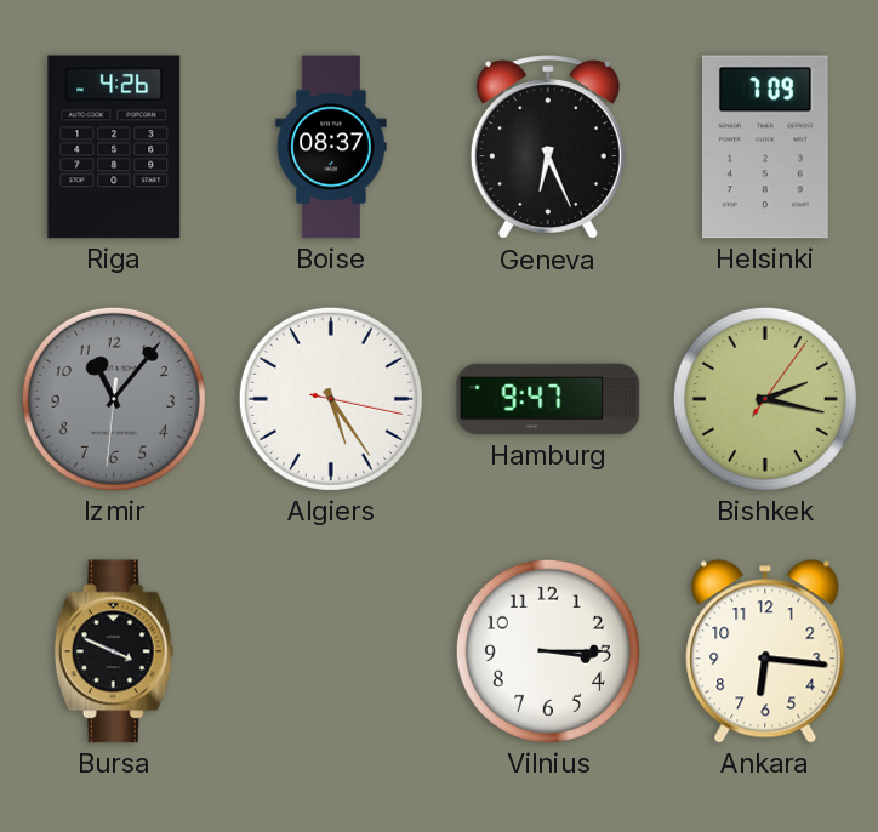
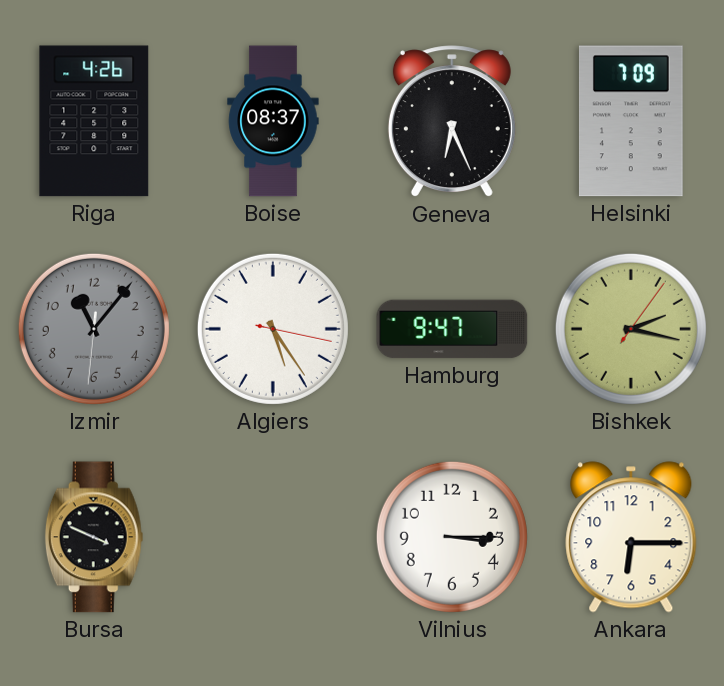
Ankara: 6:16 -> 6:15 (631, 537)
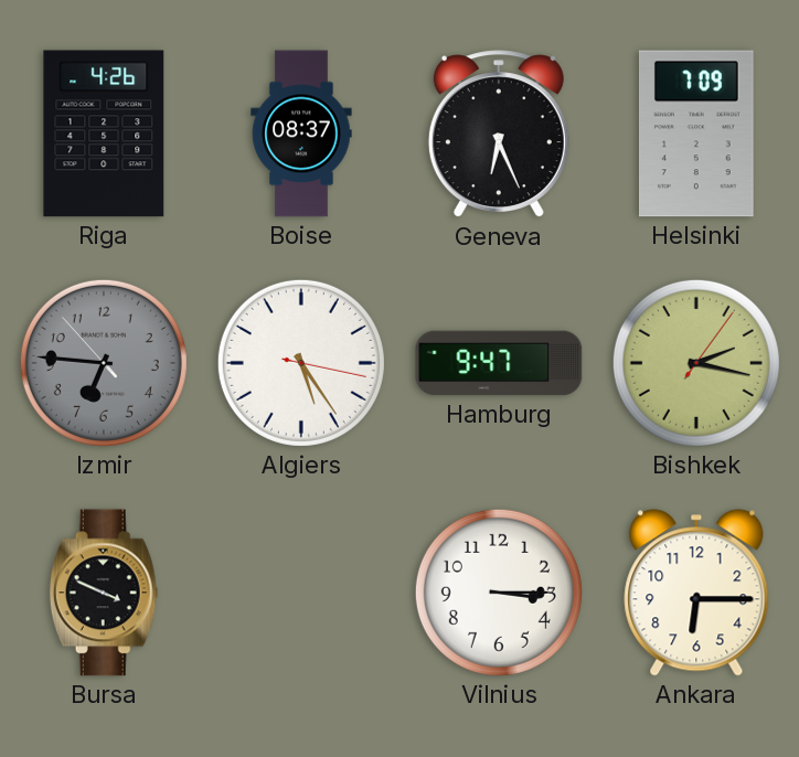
Izmir: 11:06 -> 6:45 (104, 363)
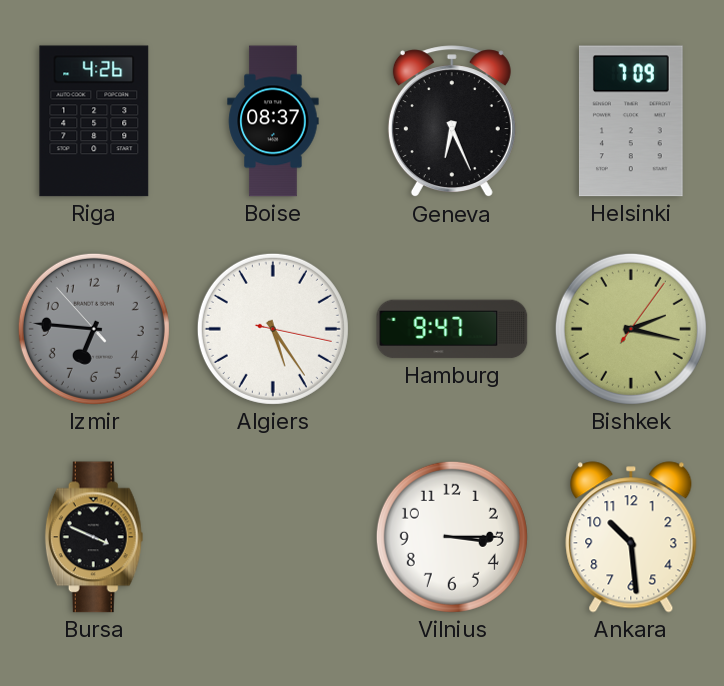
Ankara: 6:15 -> 10:29 (631, 537)
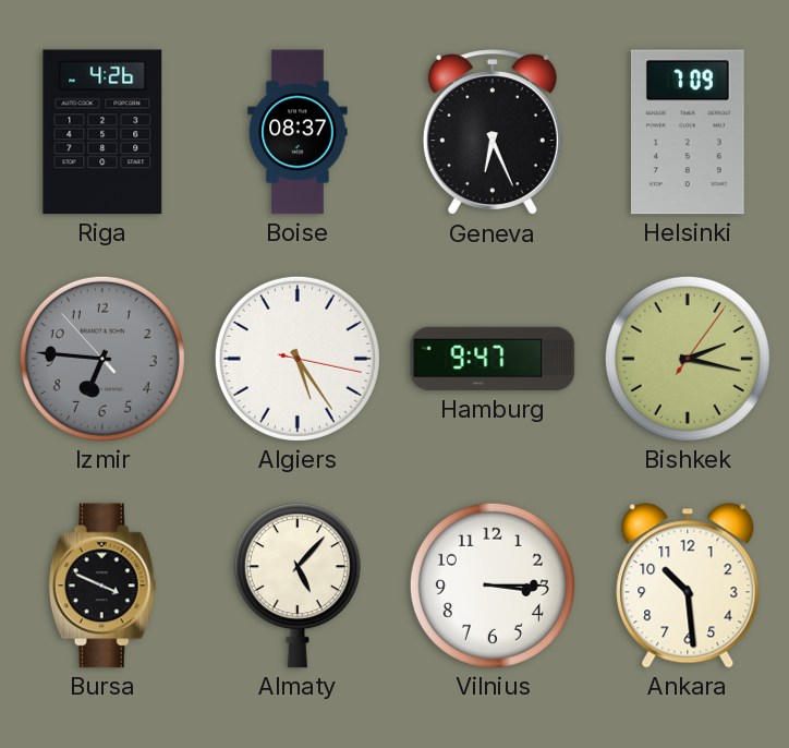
Almaty: none -> 5:07 (298, 586)
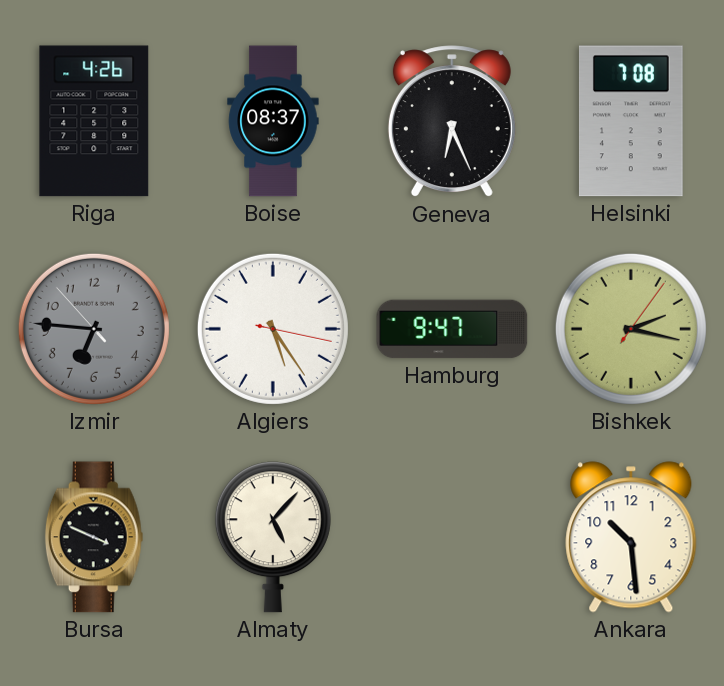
Helsinki: 7:09 -> 7:08 (631, 121)
Vilnius: 3:15 -> none (493, 586)
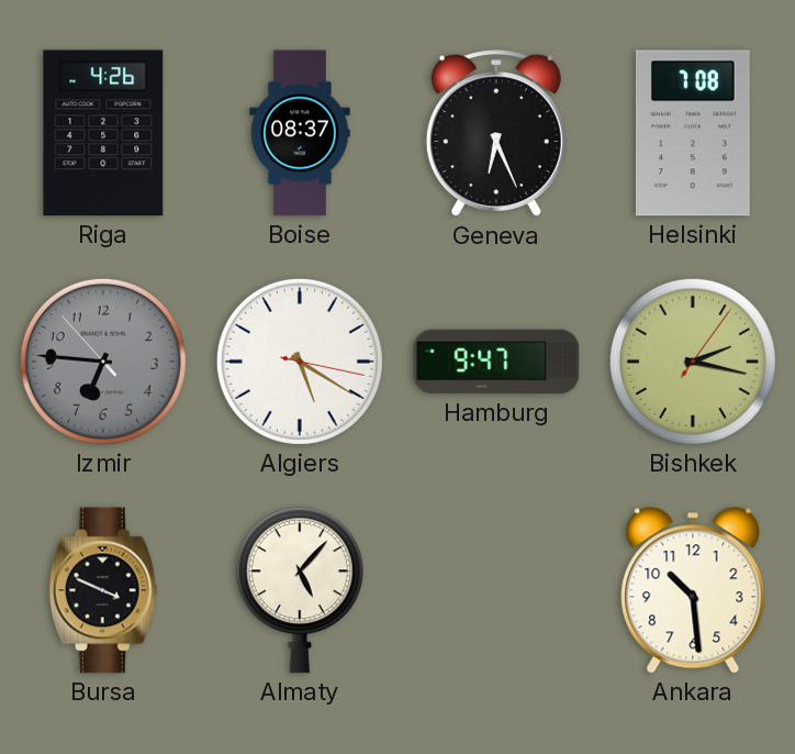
Algiers: 5:24 -> 5:20 (300, 362)
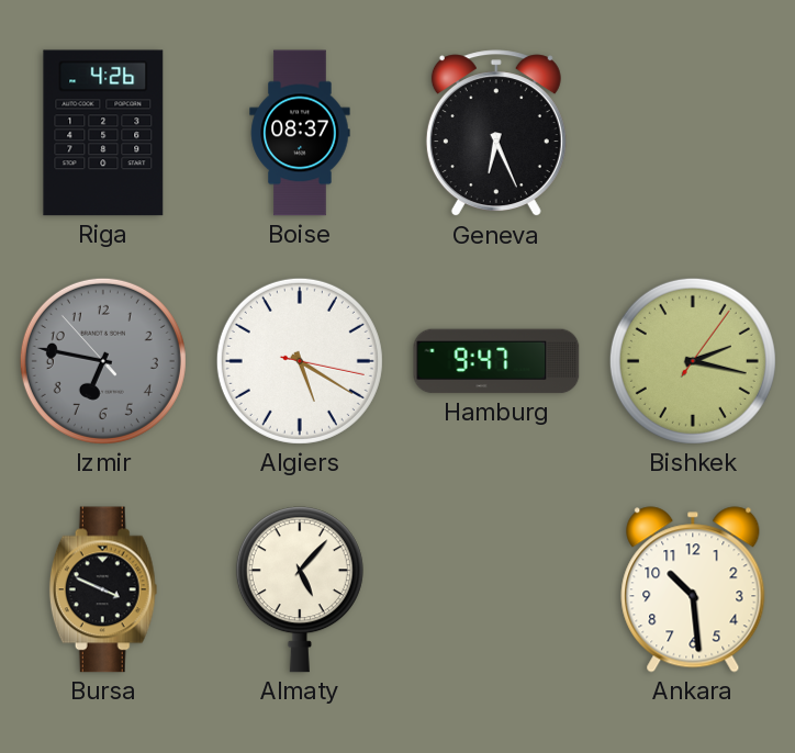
Helsinki: 7:08 -> none (693, 133)
Izmir: 6:45 -> 6:46 (103, 361)
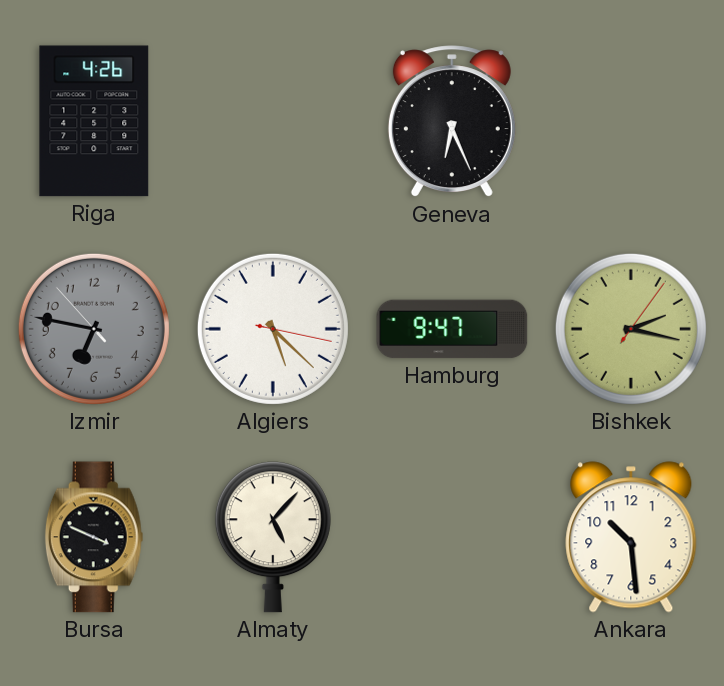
Boise: 08:37 -> none (300, 133)
Algiers: 5:20 -> 5:22 (273, 329)
